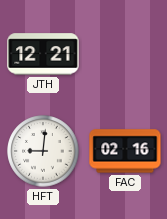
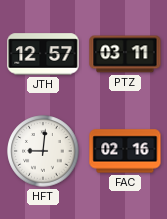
JTH: 12:21 -> 12:57 (43, 54)
PTZ: none -> 03:11 (125, 54)
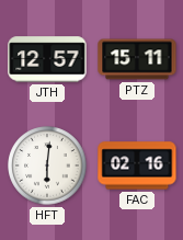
PTZ: 03:11 -> 15:11 (137, 59)
HFT: 9:01 -> 6:01 (47, 165)
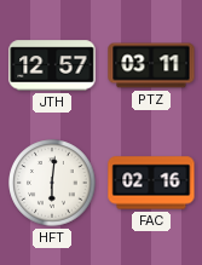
PTZ: 15:11 -> 03:11 (151, 65)
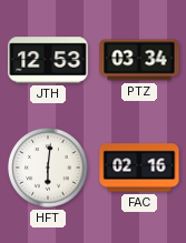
JTH: 12:57 -> 12:53 (48, 60)
PTZ: 03:11 -> 03:34 (139, 60)
